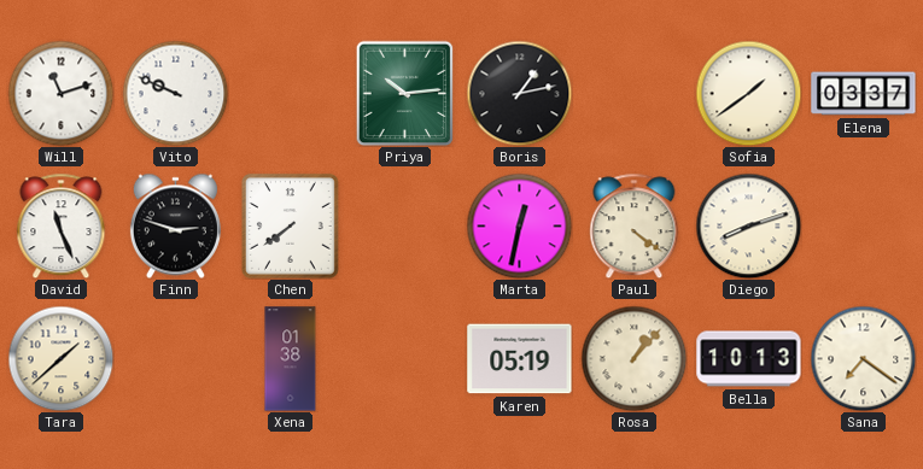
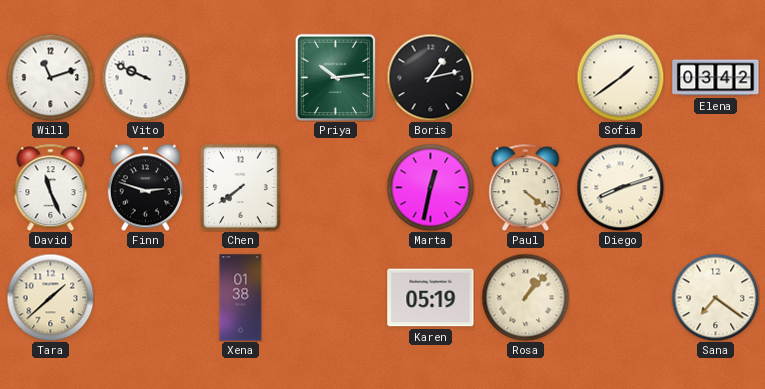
Elena: 03:37 -> 03:42 (716, 78)
Bella: 10:13 -> none (749, 359)
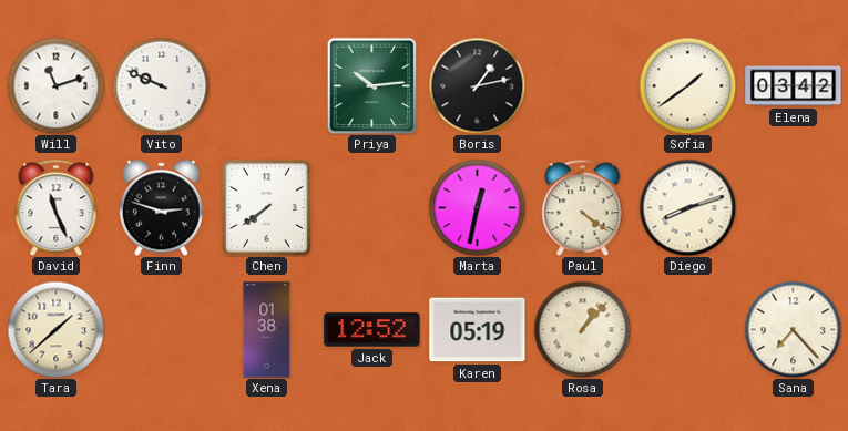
Jack: none -> 12:52 (372, 330)
Sana: 7:21 -> 7:23 (793, 329)
